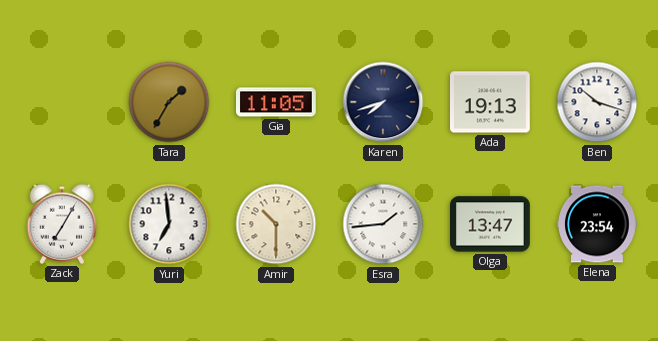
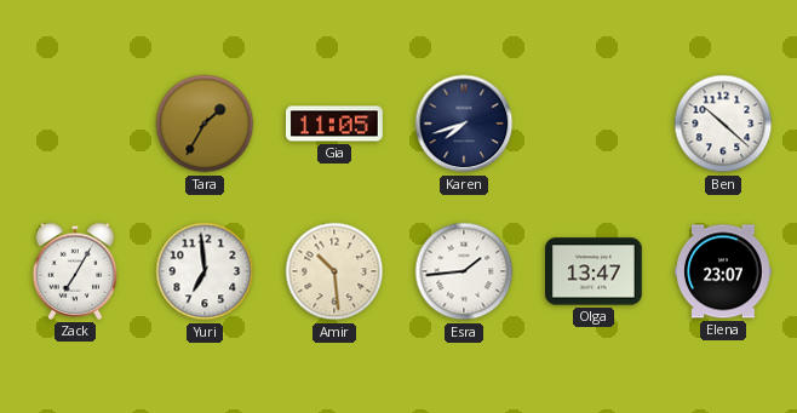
Ada: 19:13 -> none (491, 102)
Ben: 10:18 -> 10:22 (723, 124)
Amir: 10:30 -> 10:29 (334, 271)
Elena: 23:54 -> 23:07 (723, 271)
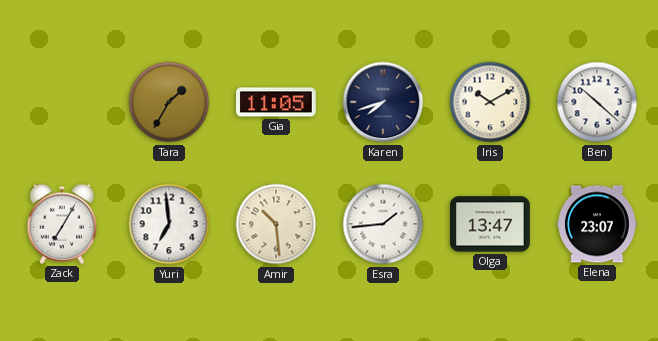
Iris: none -> 10:10 (490, 102)
